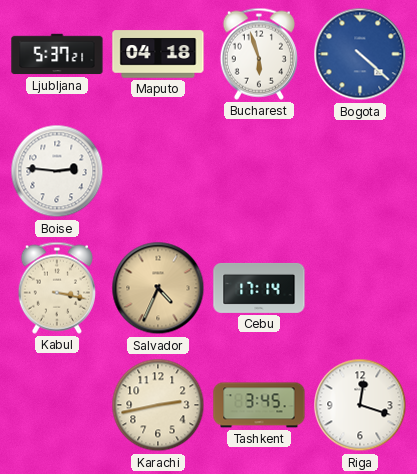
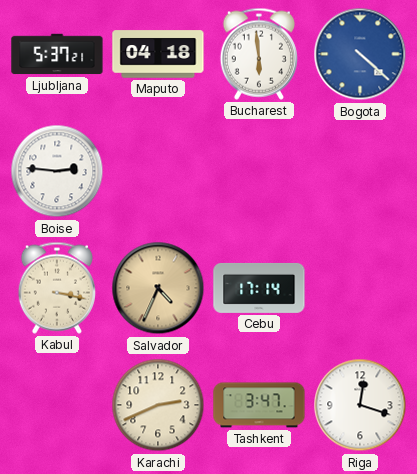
Bucharest: 5:57 -> 5:59 (259, 54)
Karachi: 2:43 -> 2:41 (158, 405)
Tashkent: 3:45 -> 3:47 (259, 405)
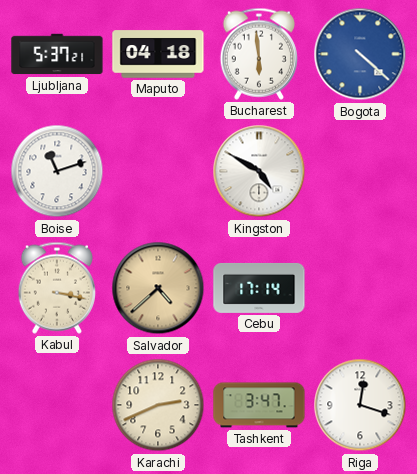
Boise: 2:46 -> 11:12 (57, 171)
Kingston: none -> 4:50 (259, 171)
Salvador: 4:34 -> 4:38 (158, 288)
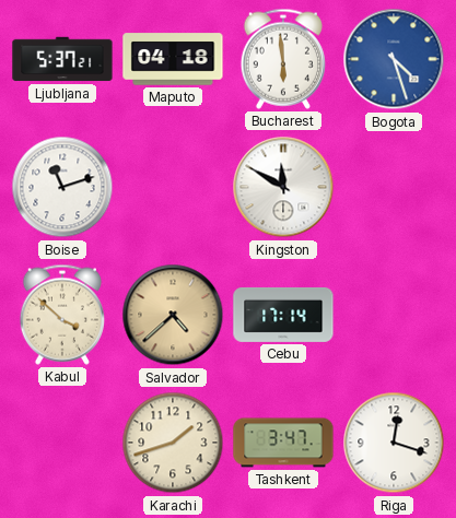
Bogota: 4:22 -> 4:27 (394, 59)
Kingston: 4:50 -> 11:50 (283, 187)
Kabul: 3:17 -> 3:52 (62, 315)
Karachi: 2:41 -> 1:42 (173, 443)
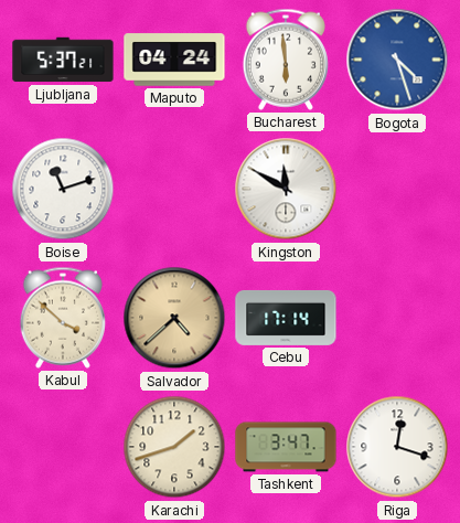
Maputo: 04:18 -> 04:24 (174, 60)
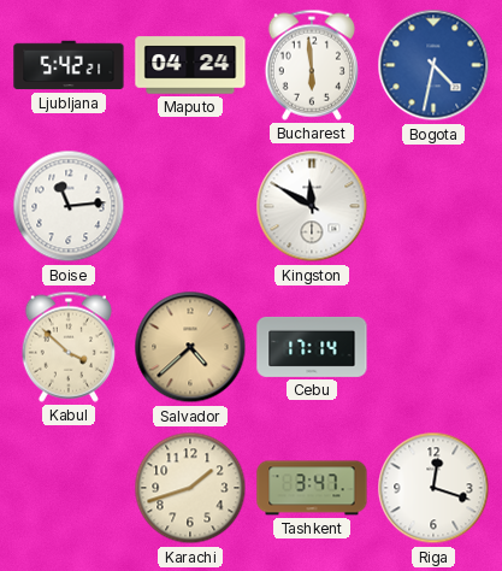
Ljubljana: 5:37 -> 5:42 (69, 65)
Bogota: 4:27 -> 4:32 (433, 65)
Boise: 11:12 -> 11:14 (69, 206)
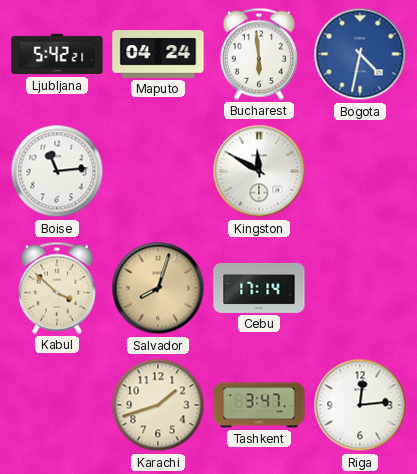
Salvador: 4:38 -> 8:03 (158, 288)
Riga: 12:18 -> 12:14 (360, 405)
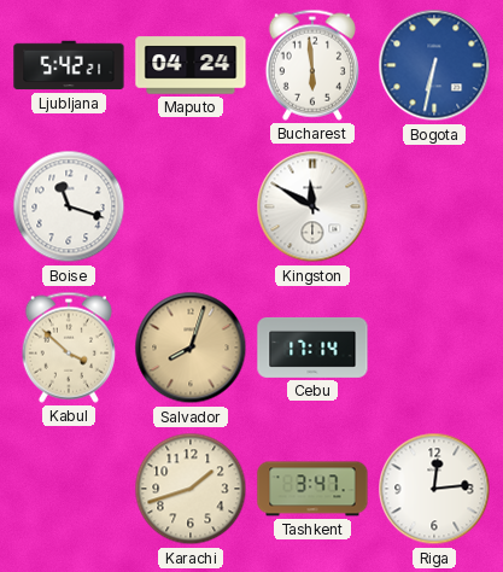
Bogota: 4:32 -> 6:32 (434, 65)
Boise: 11:14 -> 11:18 (69, 206)
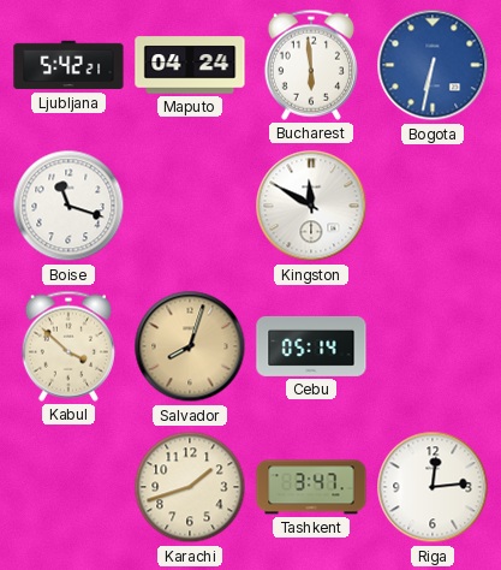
Cebu: 17:14 -> 05:14 (311, 346)
